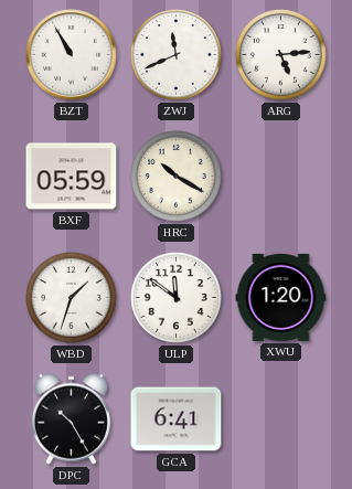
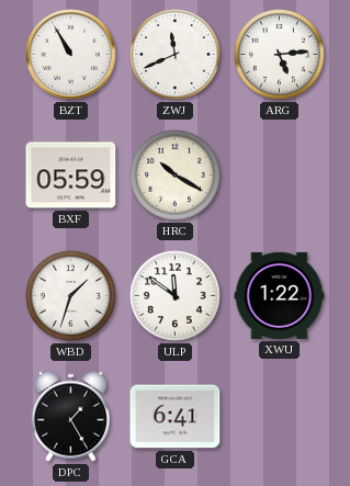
XWU: 1:20 -> 1:22 (280, 295)
DPC: 10:25 -> 1:25 (70, 416)
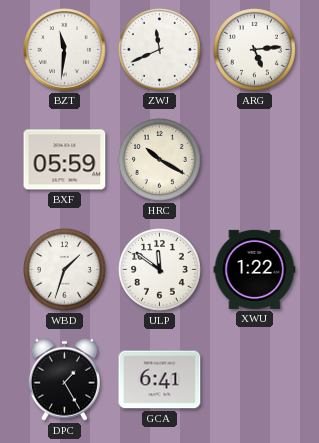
BZT: 10:55 -> 11:31 (65, 50)
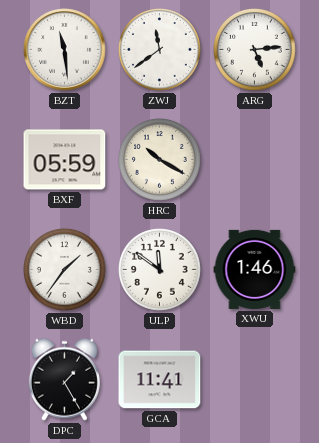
BZT: 11:31 -> 11:29 (65, 50)
ZWJ: 11:41 -> 11:39 (160, 50)
WBD: 1:33 -> 1:36 (65, 270)
XWU: 1:22 -> 1:46 (255, 269)
GCA: 6:41 -> 11:41 (160, 380)
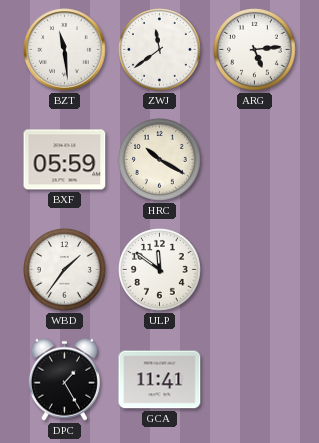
XWU: 1:46 -> none (255, 269)
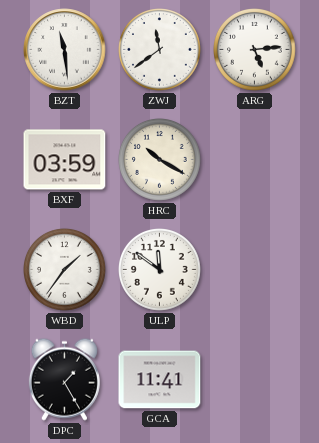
BXF: 05:59 -> 03:59 (65, 160)
